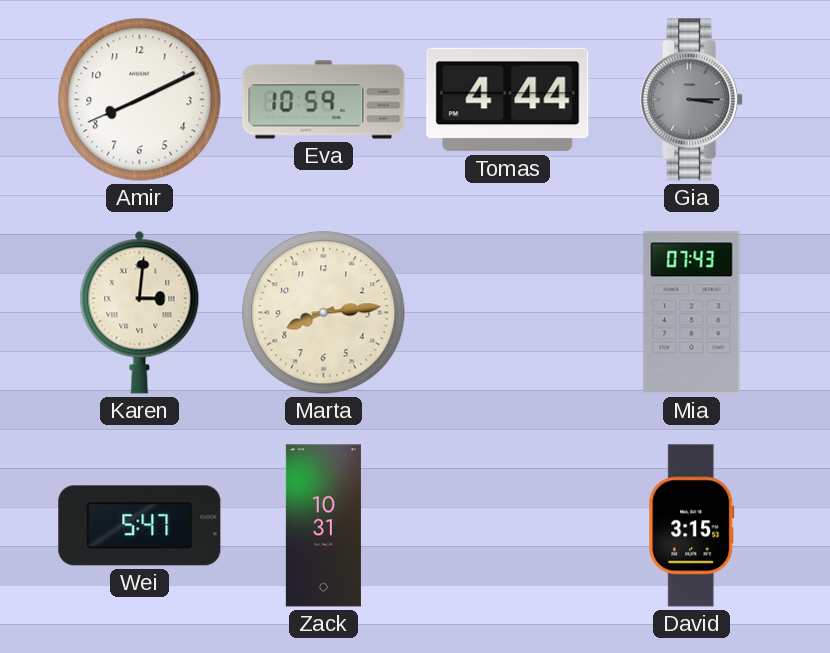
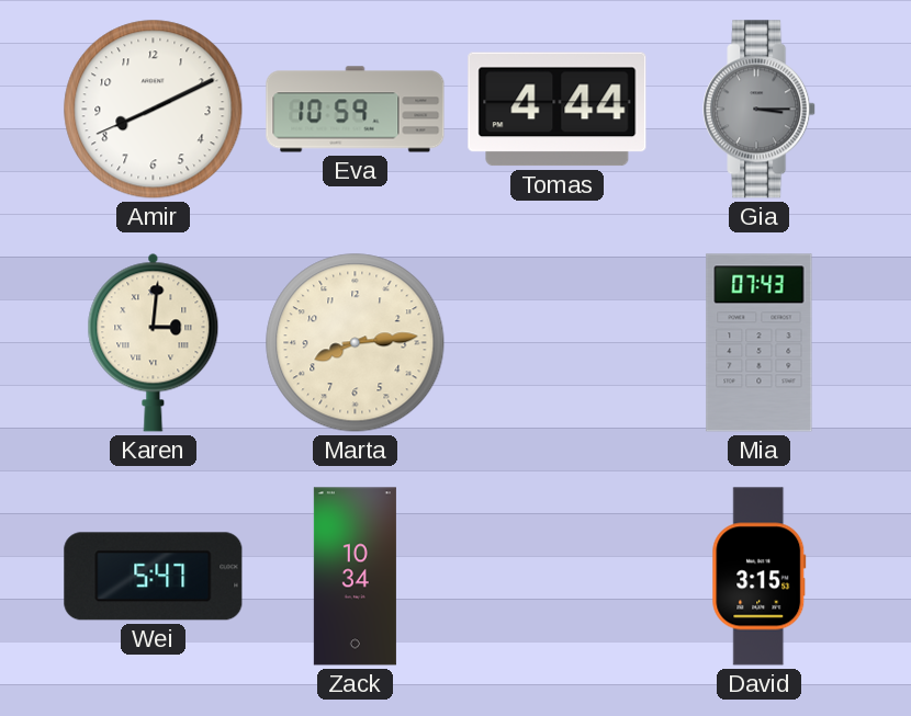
Zack: 10:31 -> 10:34 (355, 577)
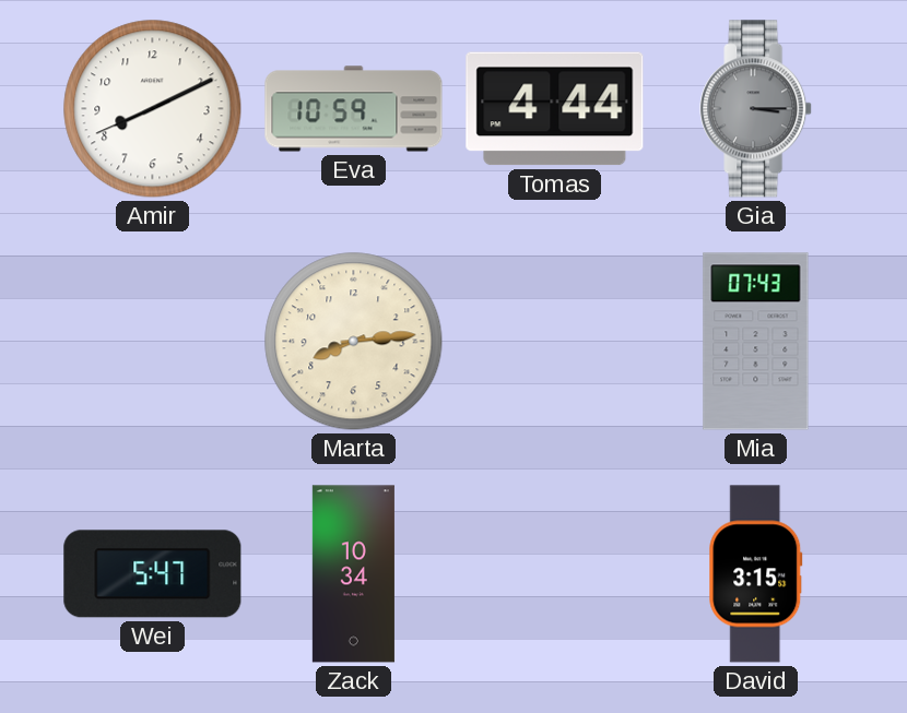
Karen: 3:01 -> none (154, 342)
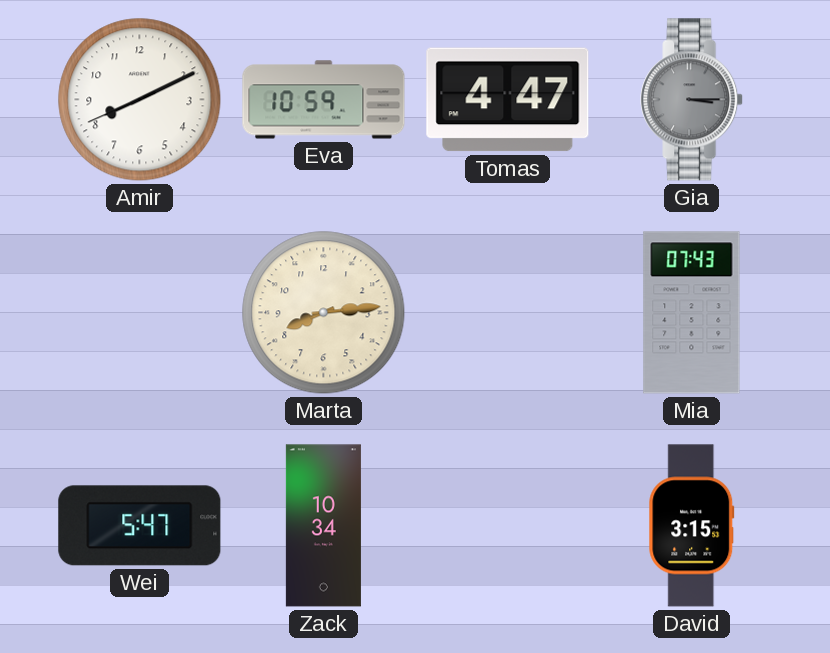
Tomas: 4:44 -> 4:47 (508, 100)
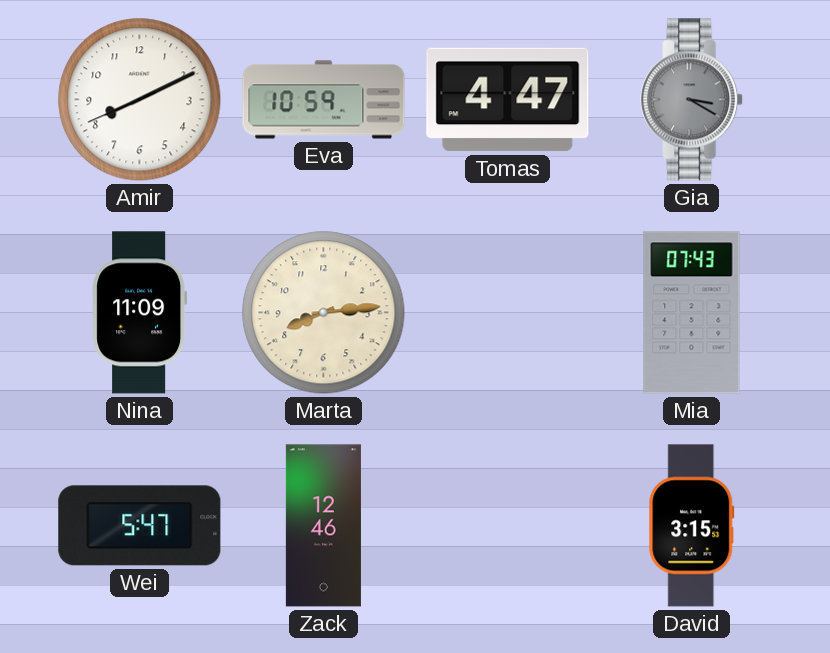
Gia: 3:15 -> 3:20 (692, 100)
Nina: none -> 11:09 (140, 313)
Zack: 10:34 -> 12:46 (323, 526)
